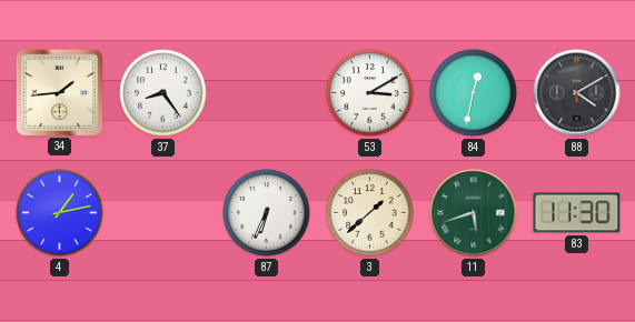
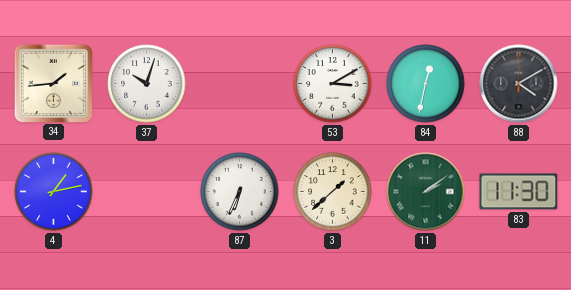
37: 8:24 -> 10:03 (147, 84)
11: 5:42 -> 2:09 (426, 192)
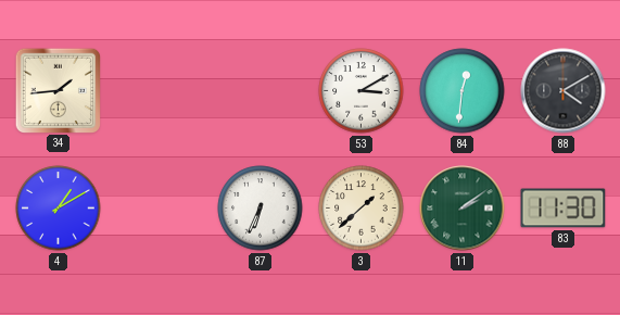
37: 10:03 -> none (147, 84)
84: 12:32 -> 12:31 (463, 91)
4: 1:13 -> 1:10 (59, 209)
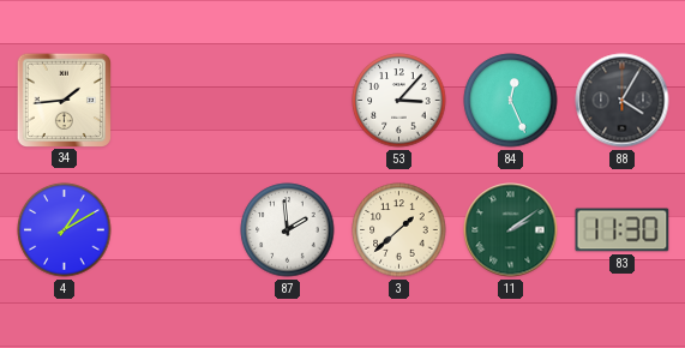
53: 3:10 -> 3:07 (399, 101)
84: 12:31 -> 12:26 (511, 101)
88: 4:10 -> 4:05 (623, 101)
87: 6:34 -> 1:59 (288, 230)
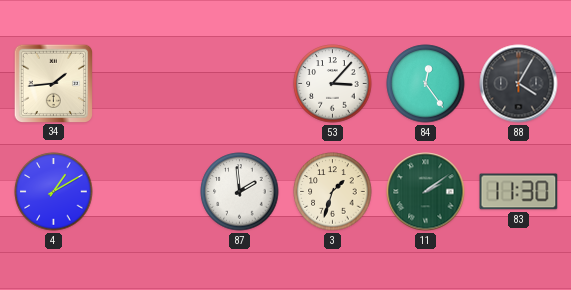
84: 12:26 -> 12:24 (426, 84)
3: 1:38 -> 1:33 (333, 192)
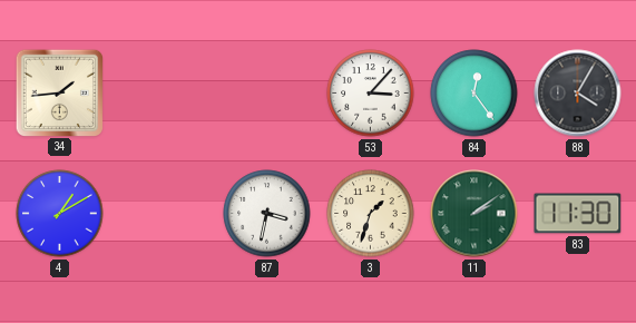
87: 1:59 -> 3:32 (267, 214)
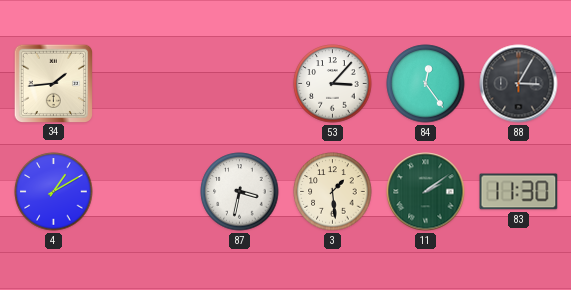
88: 4:05 -> 3:05 (519, 84)
3: 1:33 -> 1:29 (333, 192)
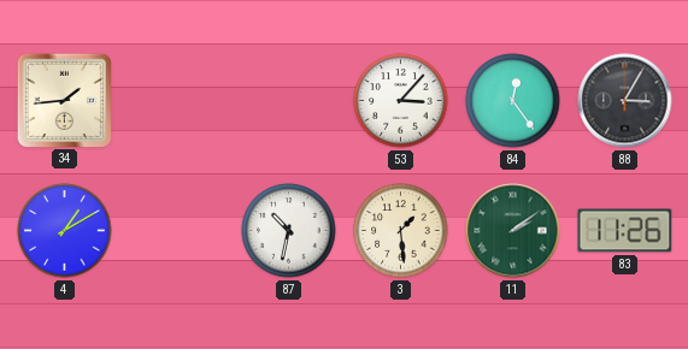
87: 3:32 -> 10:32 (289, 231)
83: 11:30 -> 11:26 (625, 231)
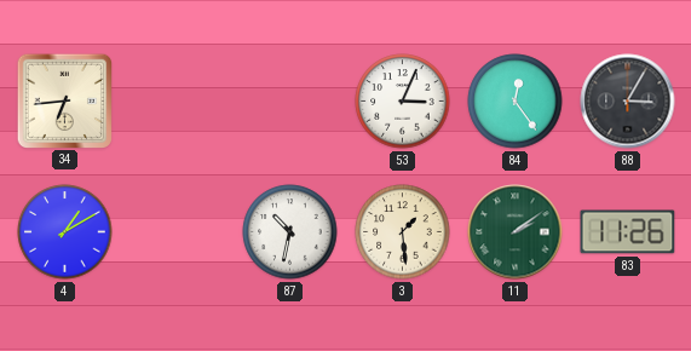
34: 1:44 -> 6:44 (64, 100)
53: 3:07 -> 3:04 (403, 102)
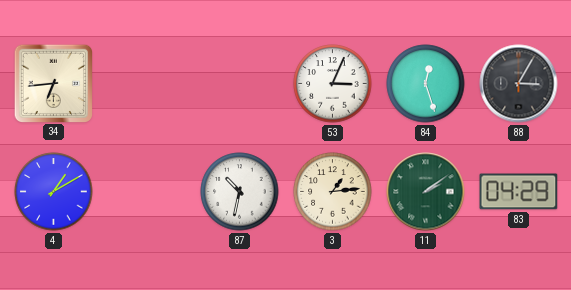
84: 12:24 -> 12:27 (426, 84)
3: 1:29 -> 1:14 (333, 192)
83: 11:26 -> 04:29 (519, 192)
